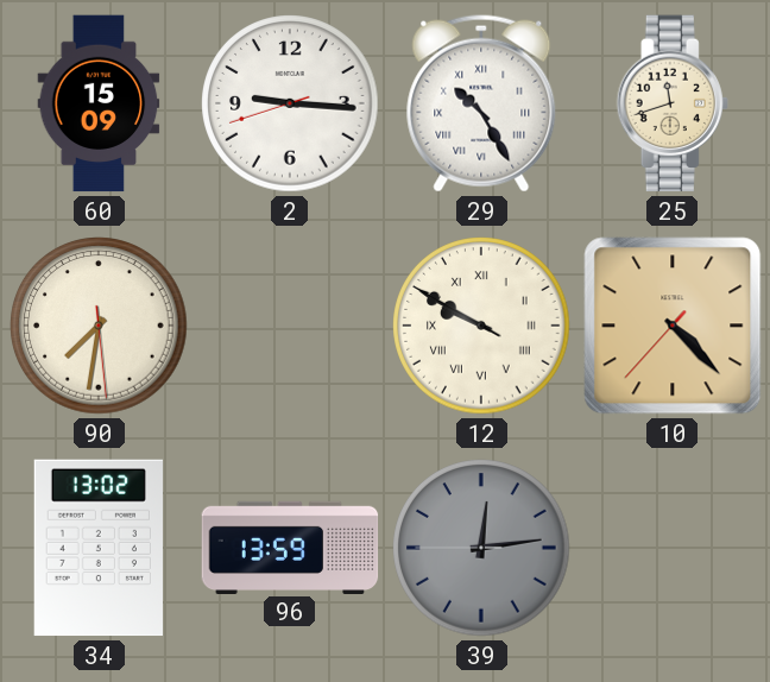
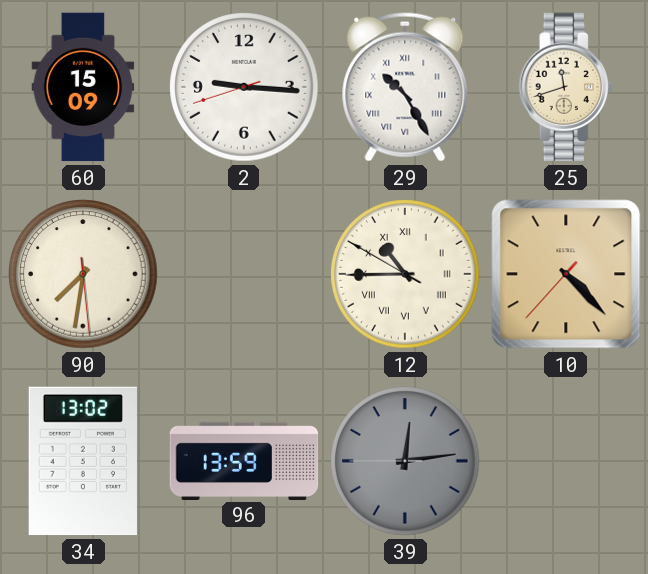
12: 9:49 -> 10:44 (405, 274)
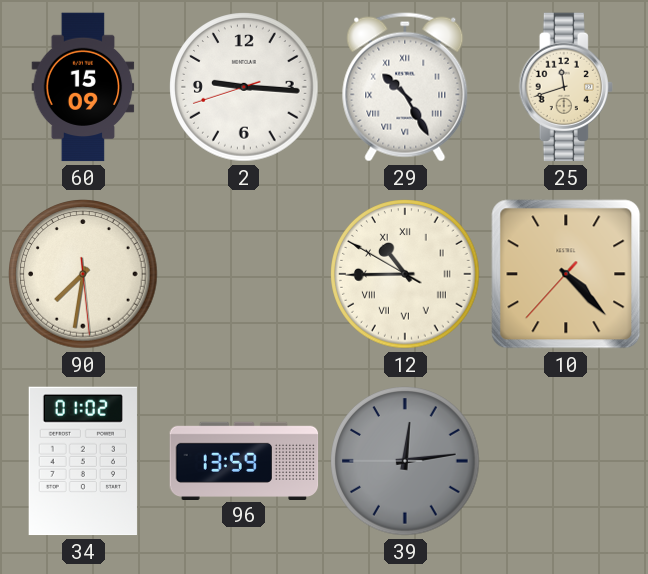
34: 13:02 -> 01:02 (83, 461)
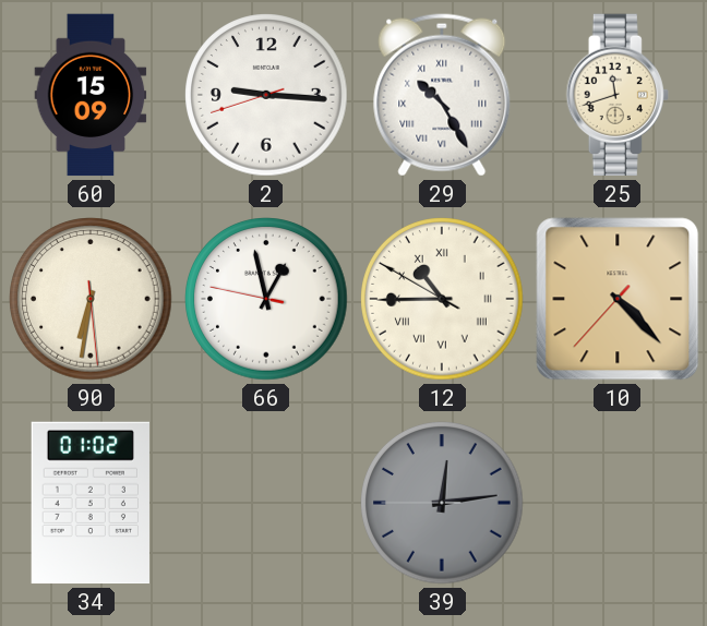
90: 7:31 -> 6:31 (91, 299)
66: none -> 12:57 (266, 299)
96: 13:59 -> none (244, 460)
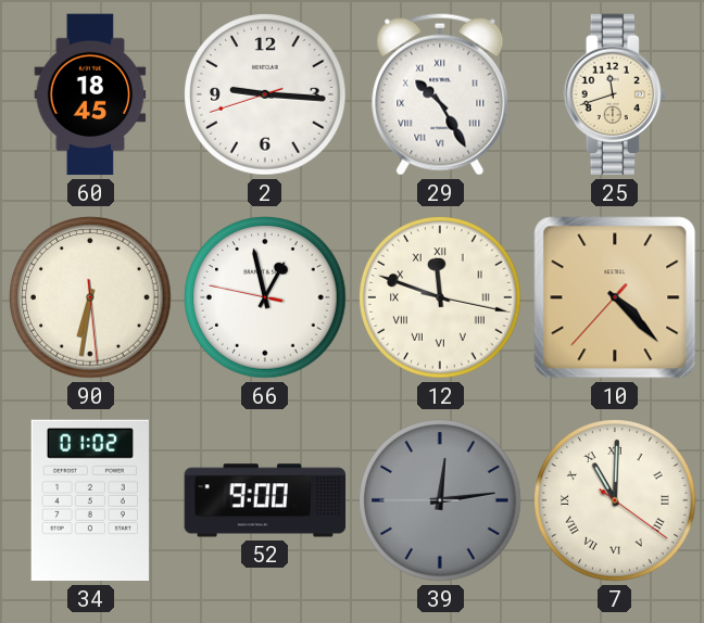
60: 15:09 -> 18:45 (90, 94)
12: 10:44 -> 11:48 (440, 297)
52: none -> 9:00 (265, 500)
7: none -> 11:00 (615, 500)
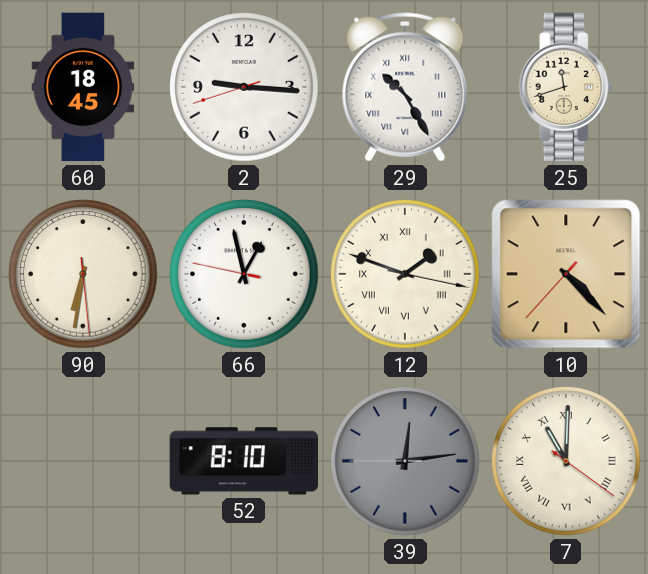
12: 11:48 -> 1:48 (405, 274)
34: 01:02 -> none (90, 500)
52: 9:00 -> 8:10 (244, 461)
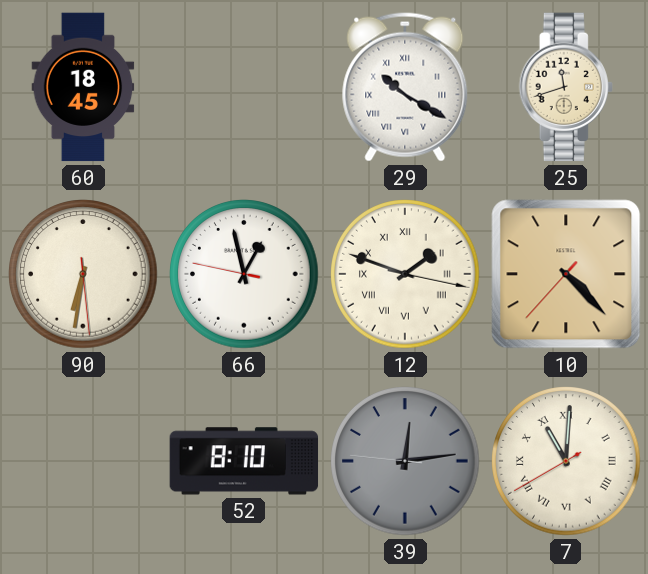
2: 9:15 -> none (244, 87)
29: 10:25 -> 10:20 (405, 87)
39: 12:13:45 -> 12:13:46 (405, 461)
7: 11:00:21 -> 11:00:40 (566, 461)
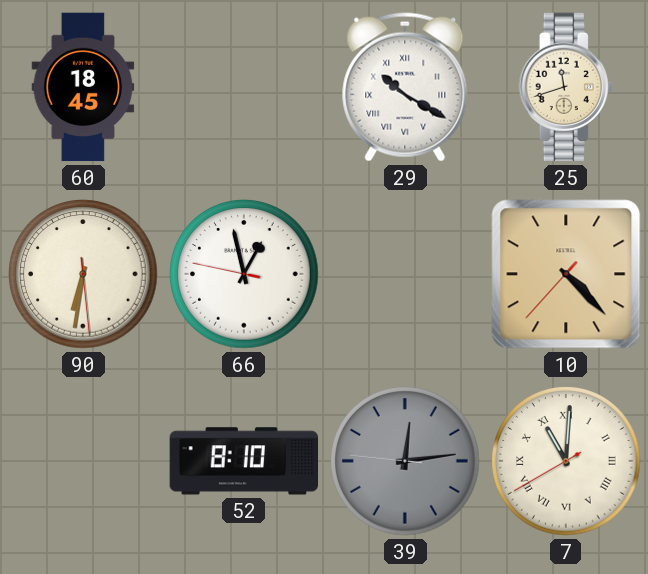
12: 1:48 -> none (405, 274)
